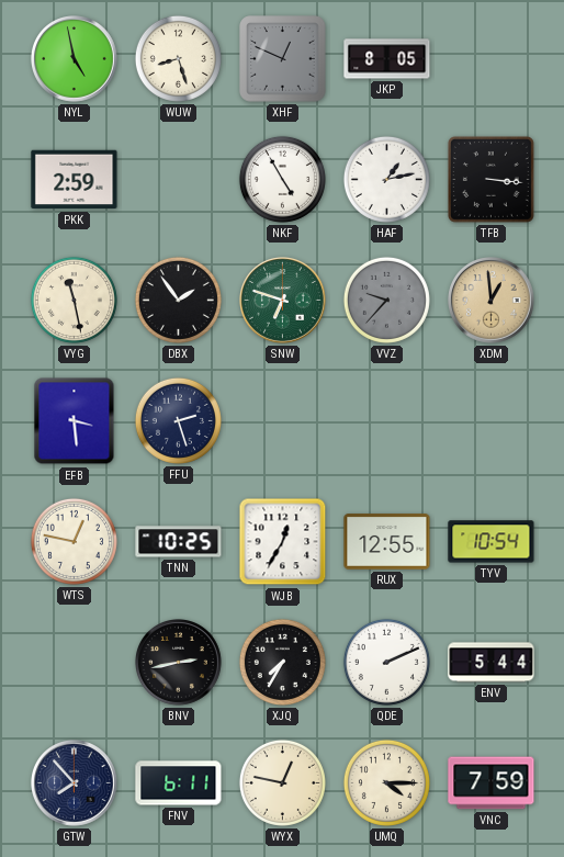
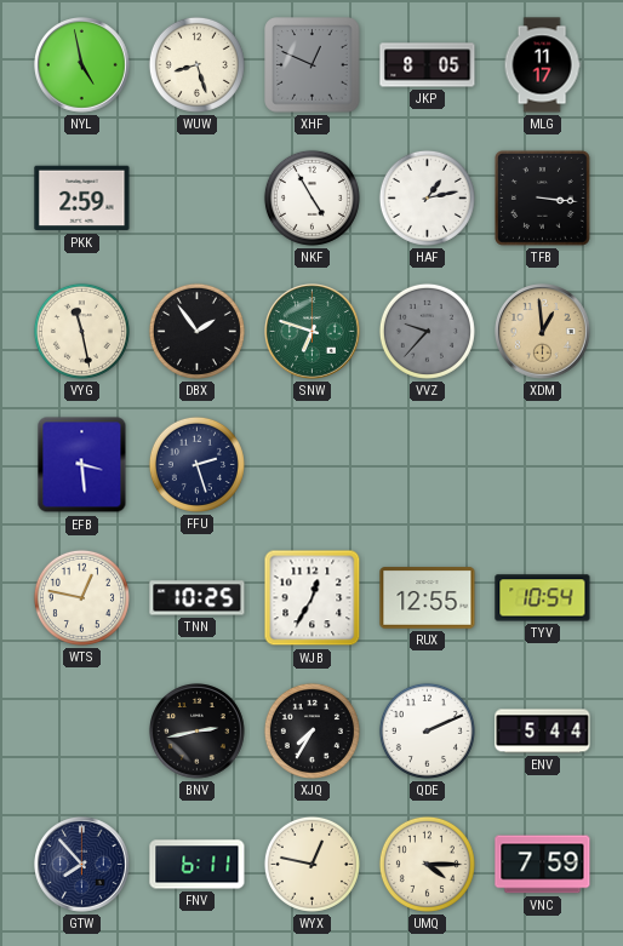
MLG: none -> 11:17 (542, 65)
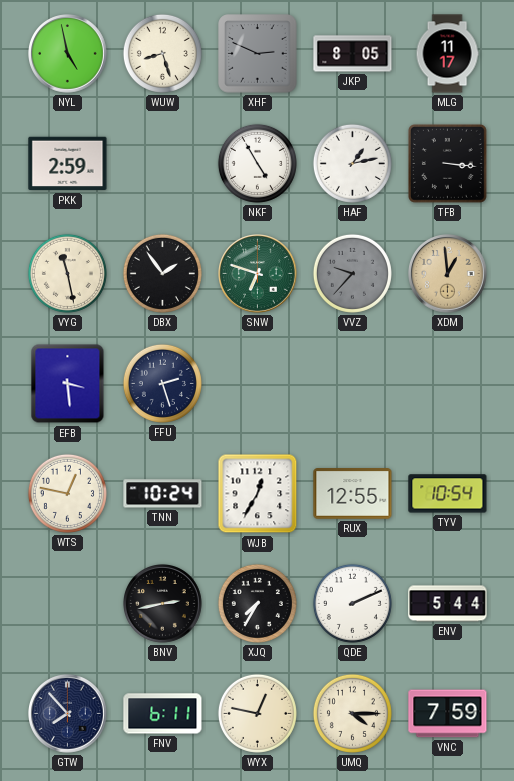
XHF: 12:49 -> 2:49 (258, 54)
TNN: 10:25 -> 10:24 (163, 494)
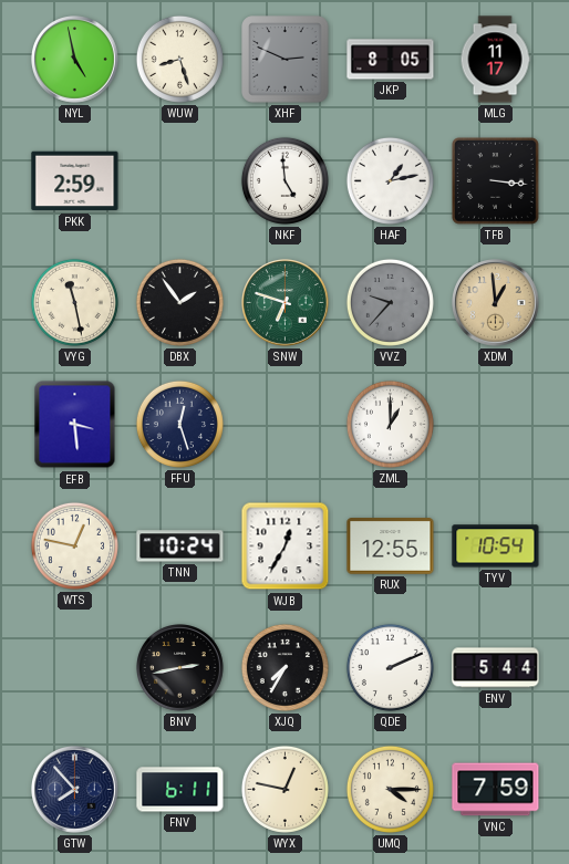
NKF: 4:55 -> 4:59 (284, 180)
FFU: 2:27 -> 12:27 (179, 424)
ZML: none -> 1:00 (390, 424)
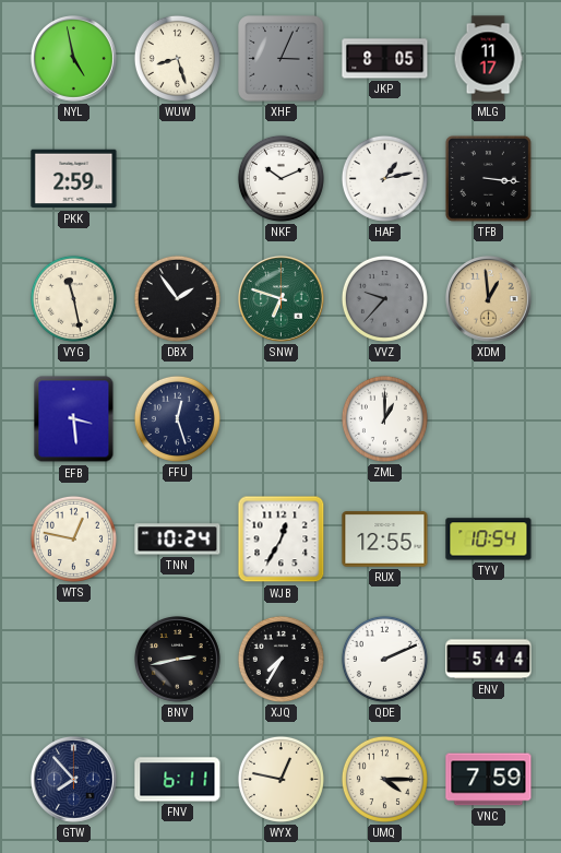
XHF: 2:49 -> 3:04 (282, 59)
NKF: 4:59 -> 10:11 (280, 178)
